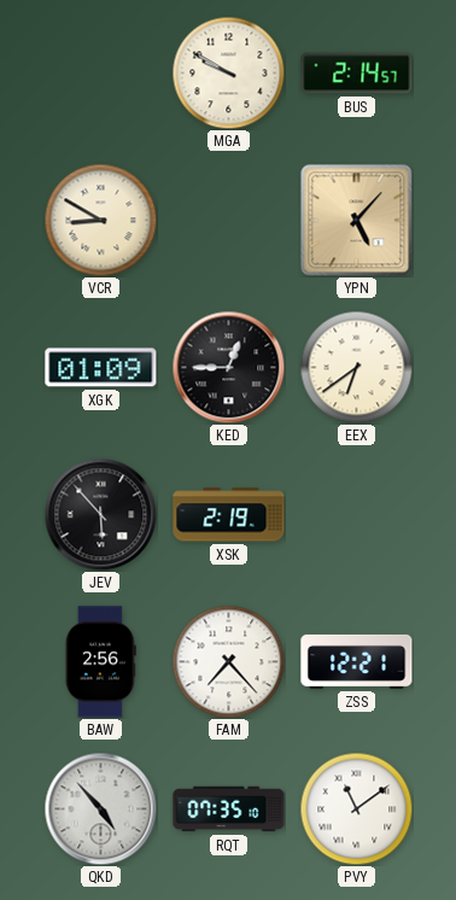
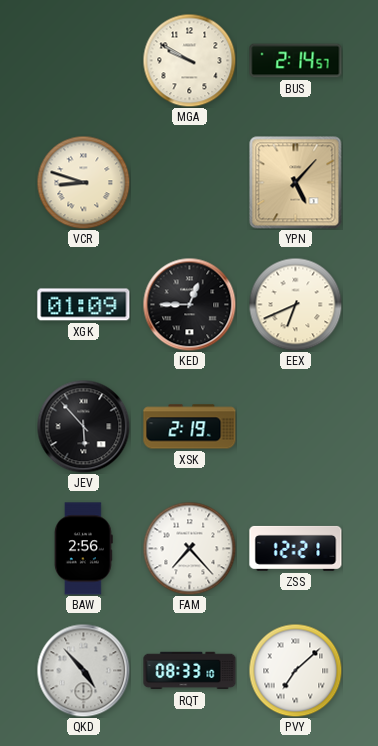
VCR: 8:50 -> 8:48 (83, 182)
EEX: 6:39 -> 6:41 (295, 304)
RQT: 07:35 -> 08:33 (190, 671)
PVY: 11:09 -> 7:08 (295, 670)
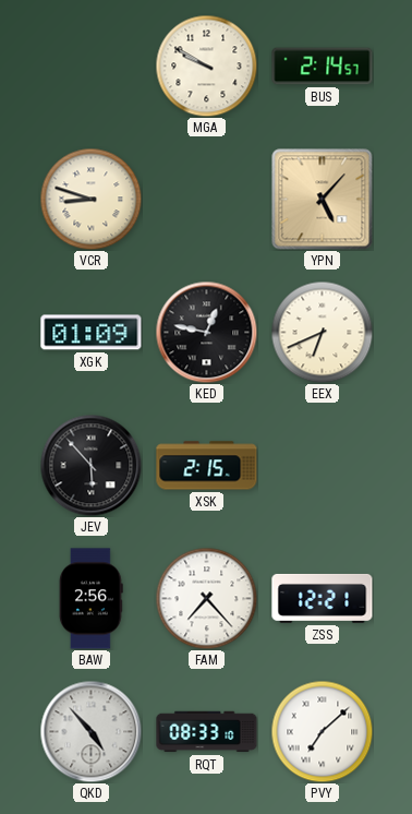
KED: 12:45 -> 12:47 (206, 332)
XSK: 2:19 -> 2:15 (207, 466)
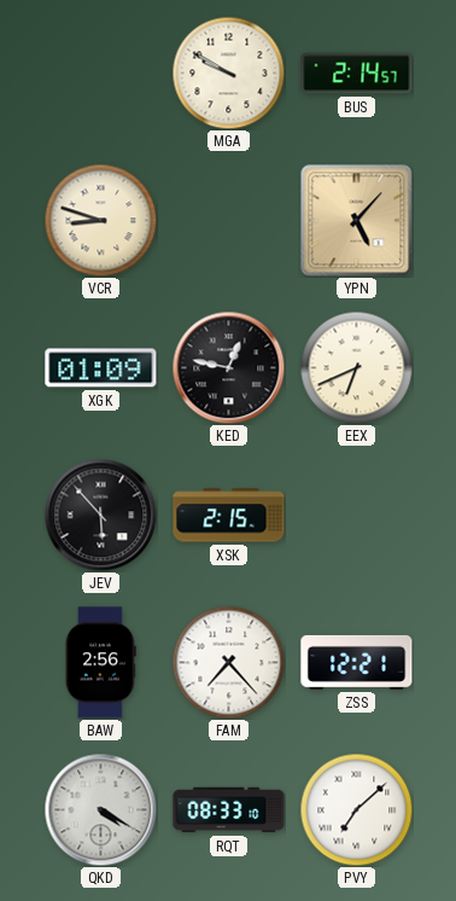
QKD: 4:53 -> 4:20 (100, 809)
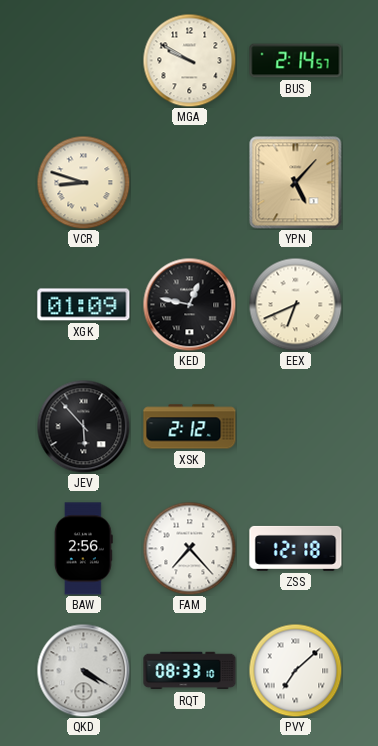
XSK: 2:15 -> 2:12 (190, 427)
ZSS: 12:21 -> 12:18 (296, 548)
